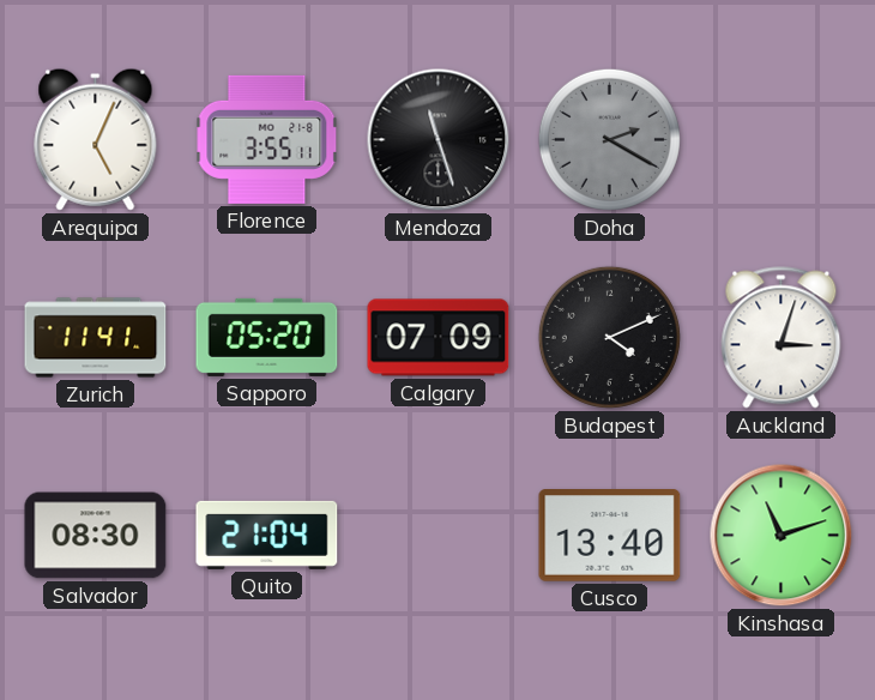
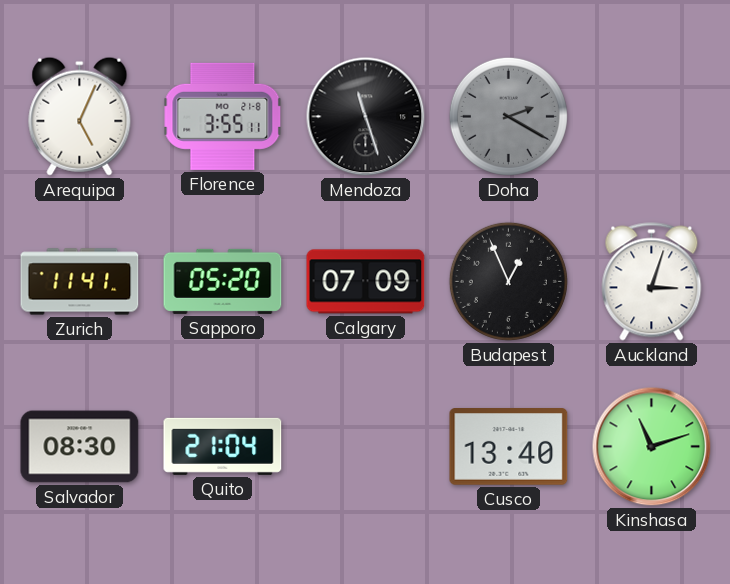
Budapest: 4:11 -> 12:56 (508, 281)
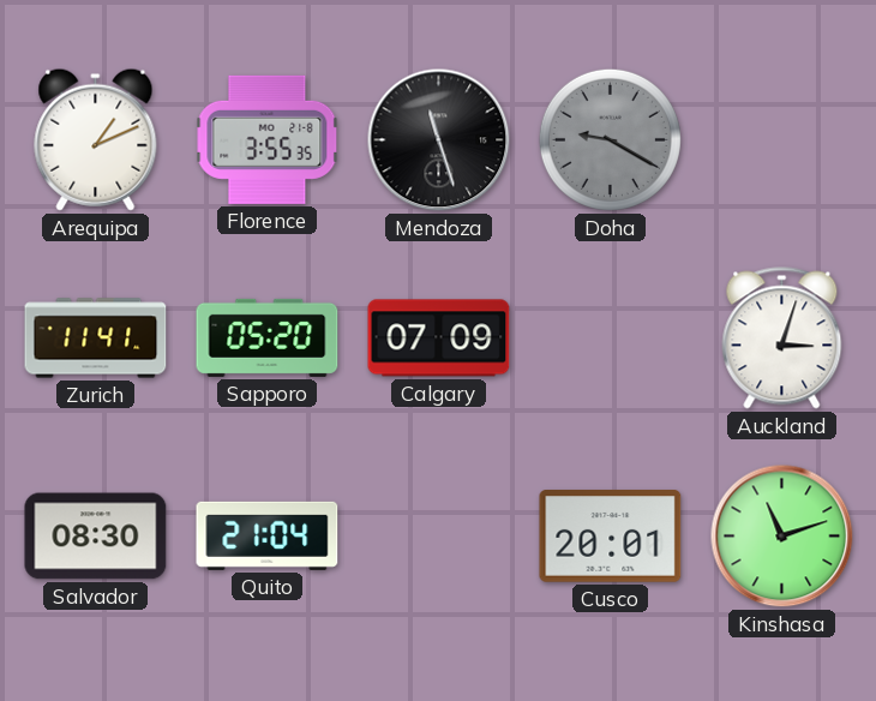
Arequipa: 5:04 -> 1:11 (96, 139)
Florence: 3:55:11 -> 3:55:35 (268, 139)
Doha: 2:20 -> 9:20 (610, 139)
Budapest: 12:56 -> none (508, 281)
Cusco: 13:40 -> 20:01 (611, 537)
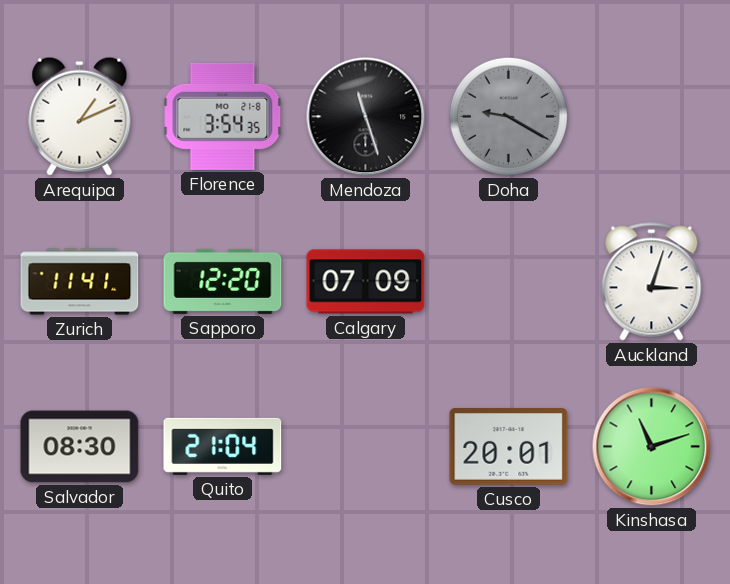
Florence: 3:55 -> 3:54 (223, 116)
Sapporo: 05:20 -> 12:20 (223, 281)
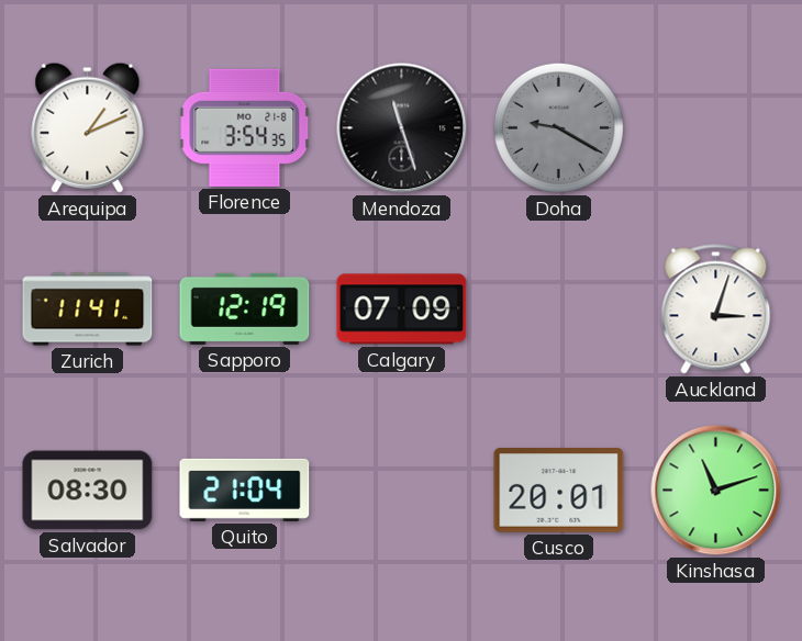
Sapporo: 12:20 -> 12:19 (245, 308)
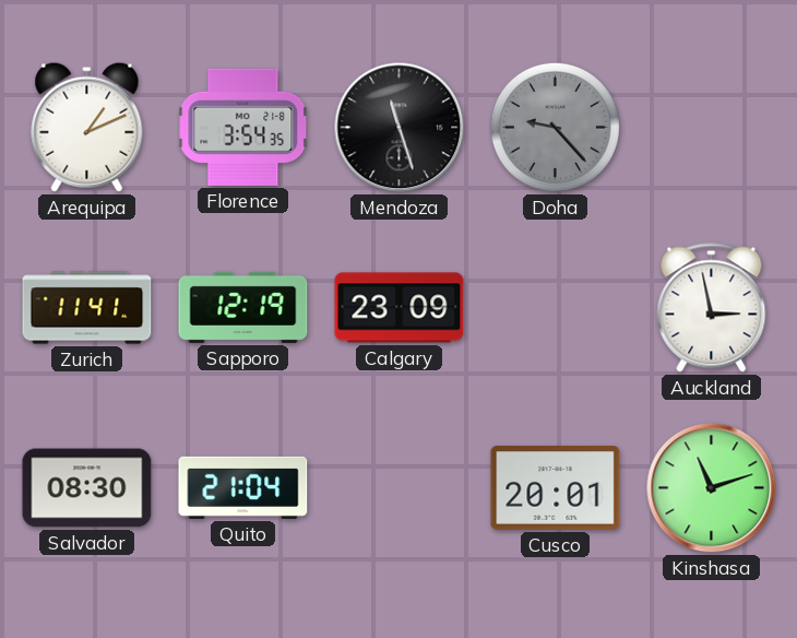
Doha: 9:20 -> 9:23 (555, 127)
Calgary: 07:09 -> 23:09 (400, 308)
Auckland: 3:03 -> 2:58 (712, 308)
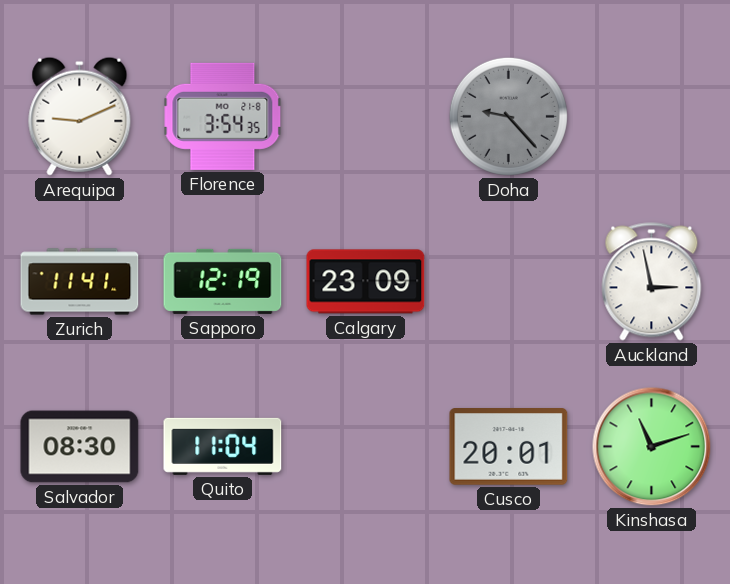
Arequipa: 1:11 -> 9:11 (80, 116)
Mendoza: 11:27 -> none (400, 128)
Quito: 21:04 -> 11:04 (223, 446)
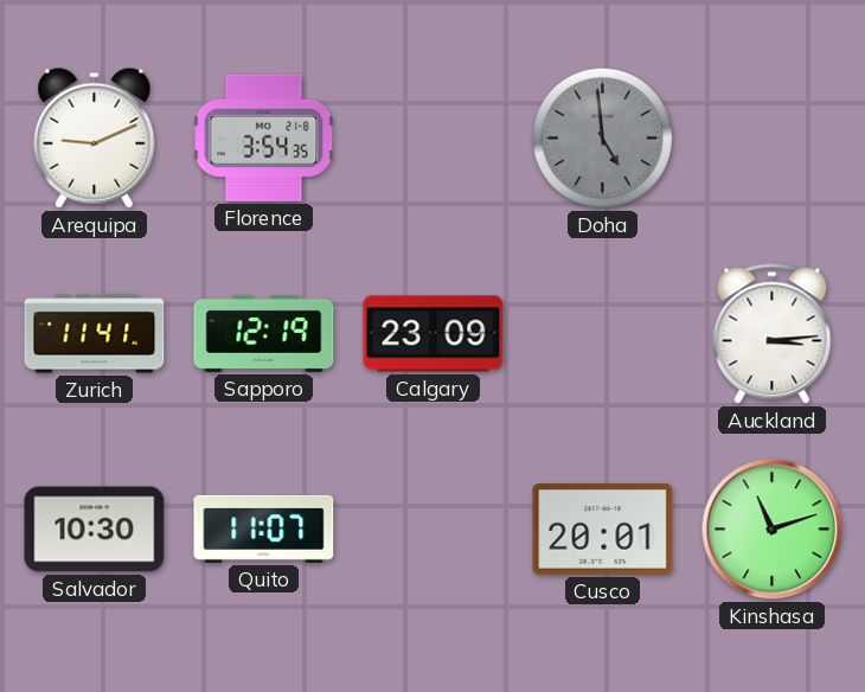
Doha: 9:23 -> 4:59 (602, 137)
Auckland: 2:58 -> 3:14 (773, 334)
Salvador: 08:30 -> 10:30 (95, 530)
Quito: 11:04 -> 11:07 (264, 528)
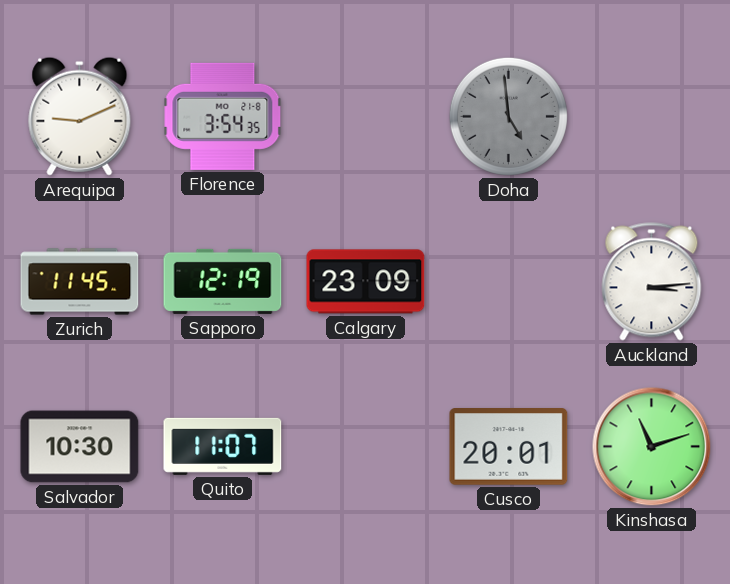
Zurich: 11:41 -> 11:45 (80, 282)
